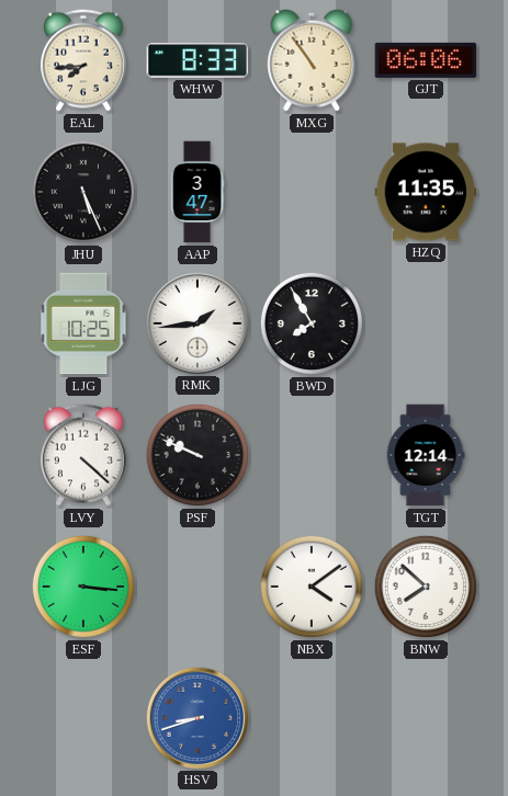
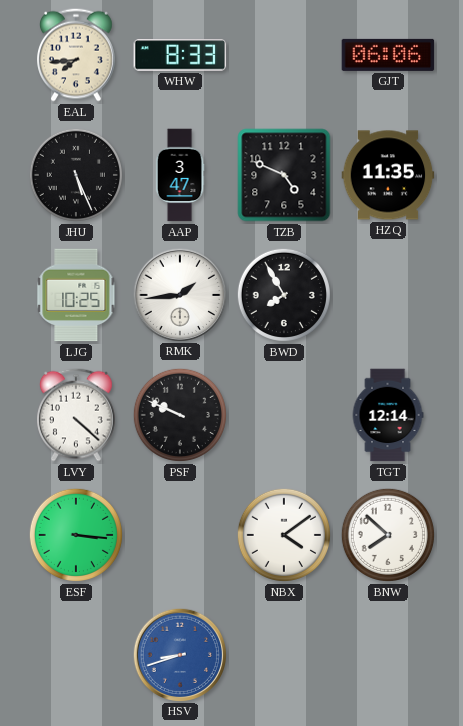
MXG: 10:54 -> none (312, 60)
TZB: none -> 4:49 (284, 175)
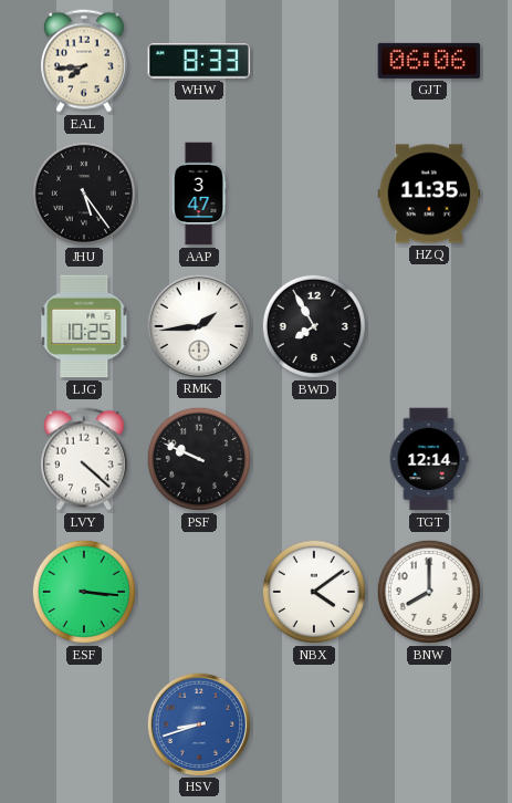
JHU: 5:26 -> 5:24 (84, 194)
TZB: 4:49 -> none (284, 175)
BNW: 7:52 -> 8:00 (429, 592)
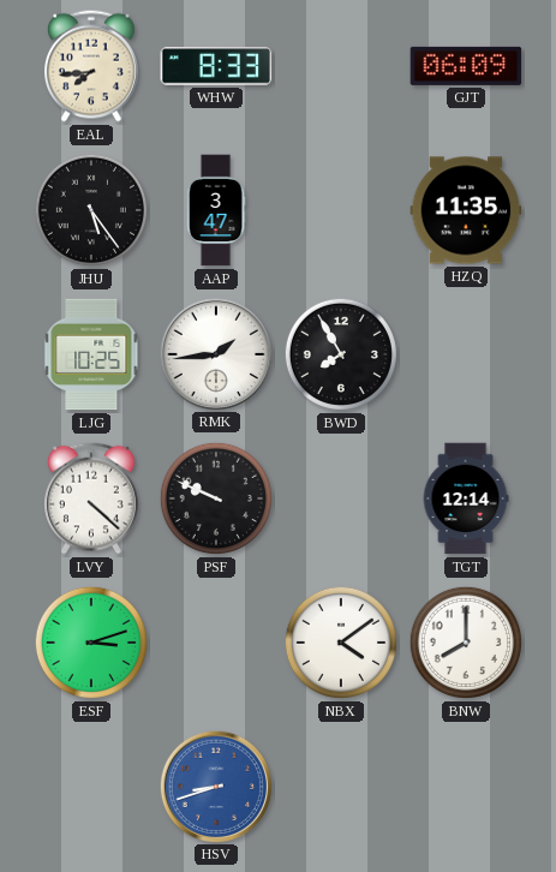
GJT: 06:06 -> 06:09 (466, 66)
ESF: 3:16 -> 3:12 (91, 643)
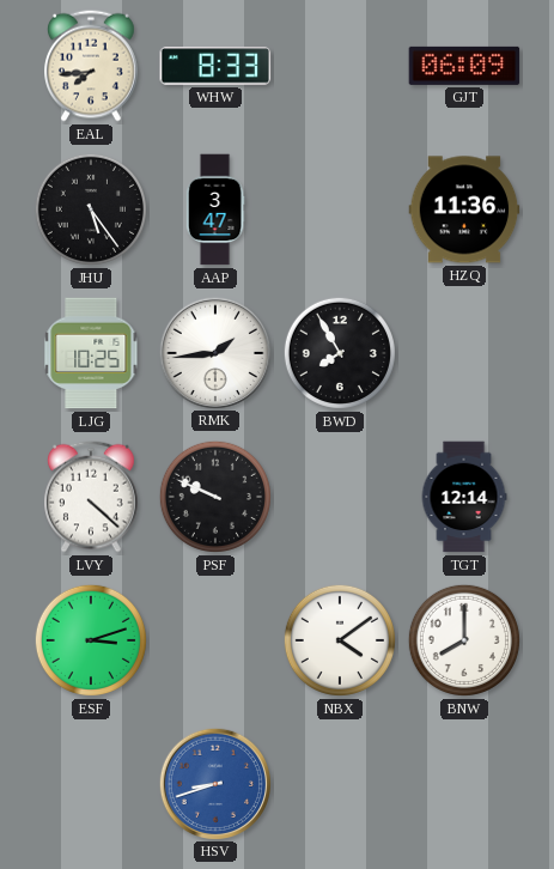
HZQ: 11:35 -> 11:36 (464, 209)
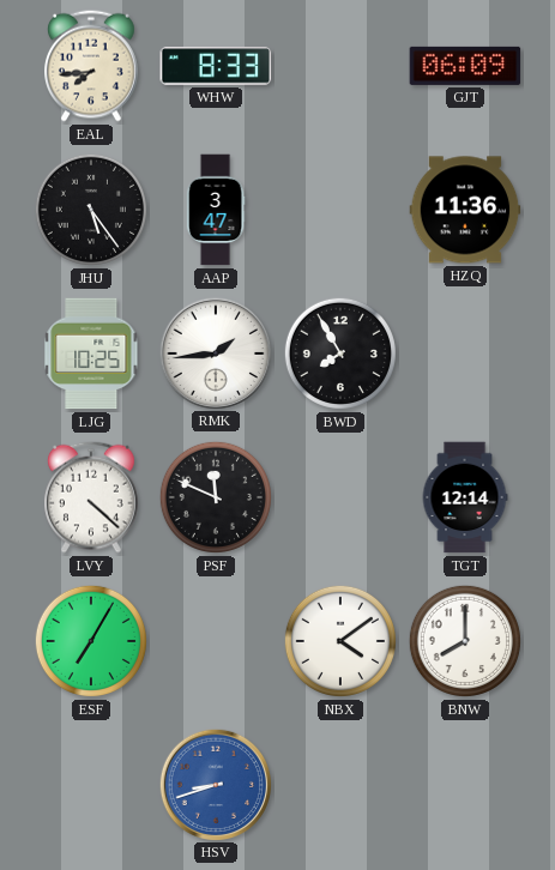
PSF: 9:49 -> 11:49 (216, 497)
ESF: 3:12 -> 7:05 (91, 641)
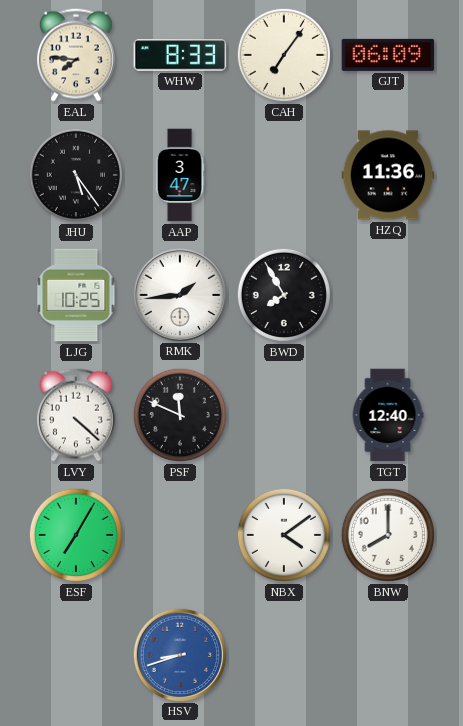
EAL: 7:44 -> 7:46 (77, 55)
CAH: none -> 7:06 (284, 55)
TGT: 12:14 -> 12:40 (388, 415)
